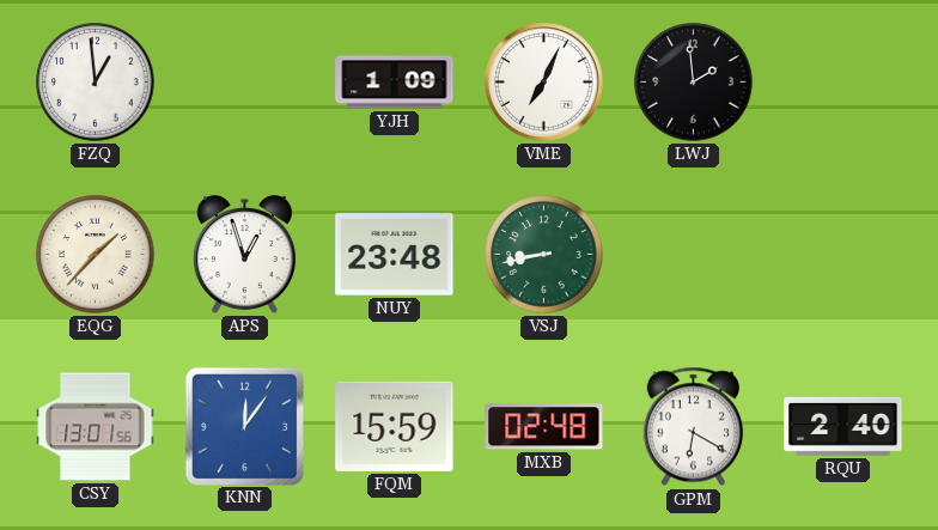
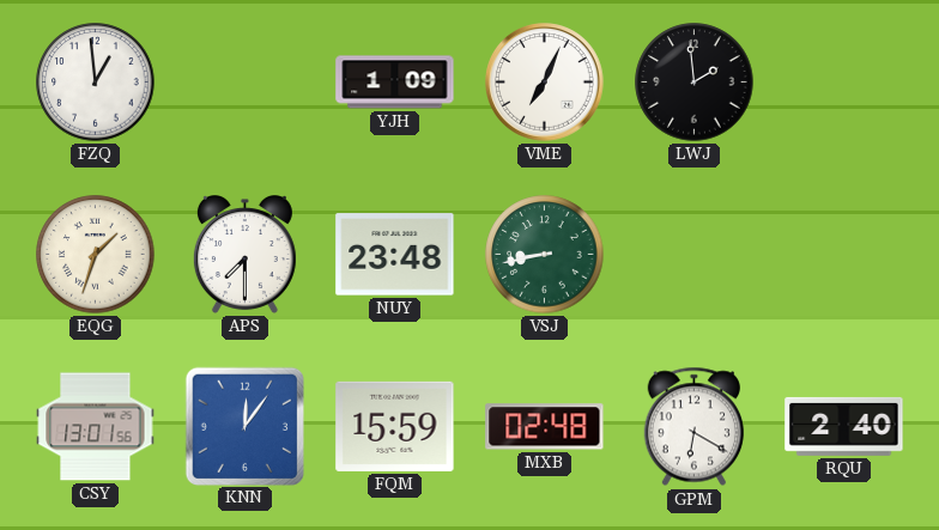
EQG: 1:37 -> 1:33 (96, 255)
APS: 12:57 -> 7:30 (244, 255)
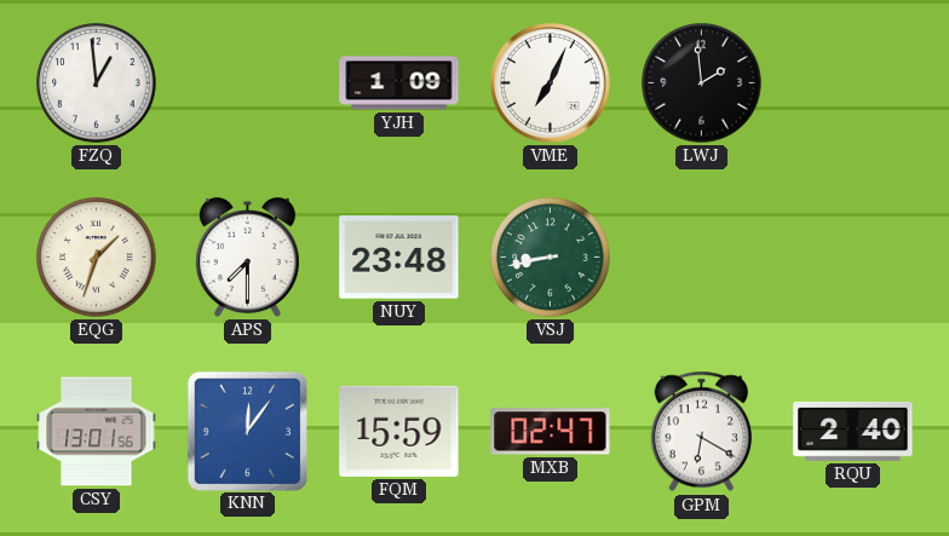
MXB: 02:48 -> 02:47 (551, 432)
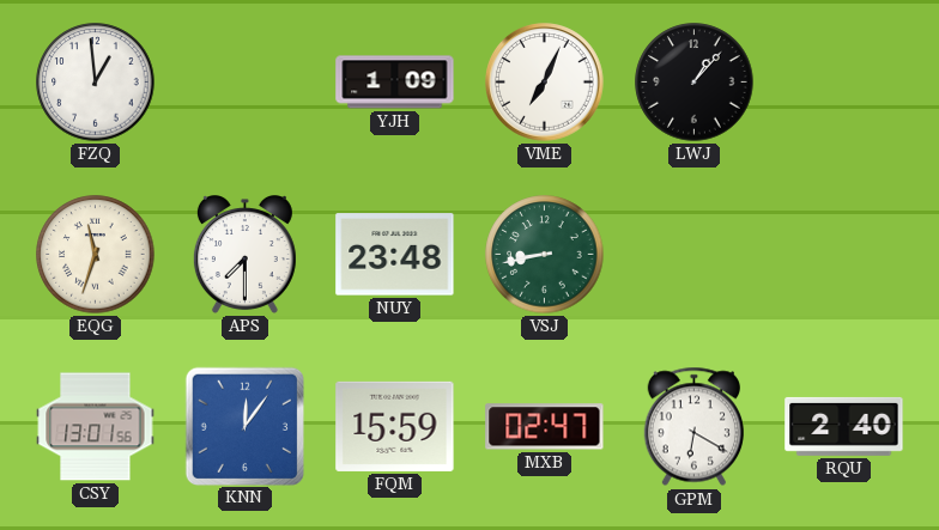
LWJ: 1:59 -> 1:07 (695, 83)
EQG: 1:33 -> 11:33 (96, 255)
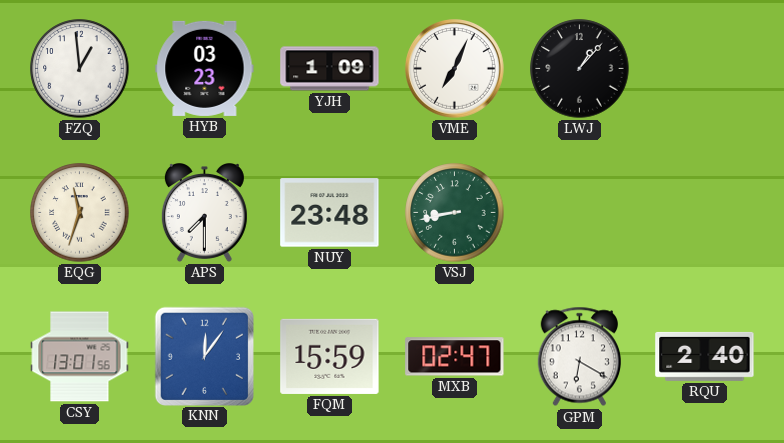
HYB: none -> 03:23 (205, 68)
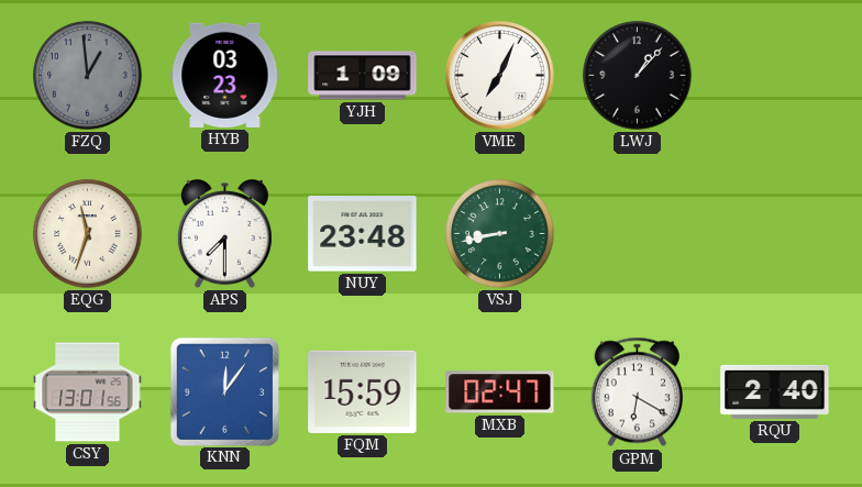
FZQ dial: white -> grey (88, 76)
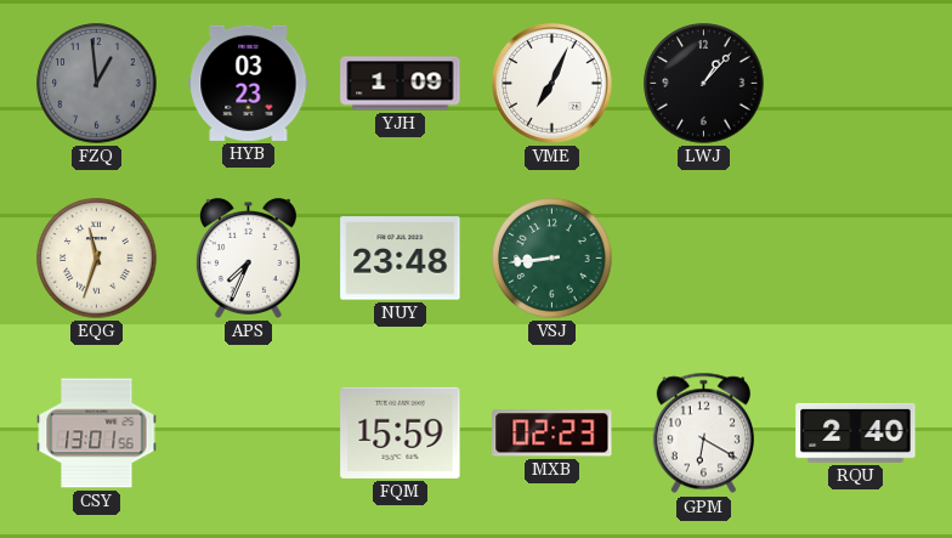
APS: 7:30 -> 7:34 (248, 259)
VSJ: 8:43 -> 8:44 (552, 259)
KNN: 12:06 -> none (224, 391)
MXB: 02:47 -> 02:23 (552, 434)
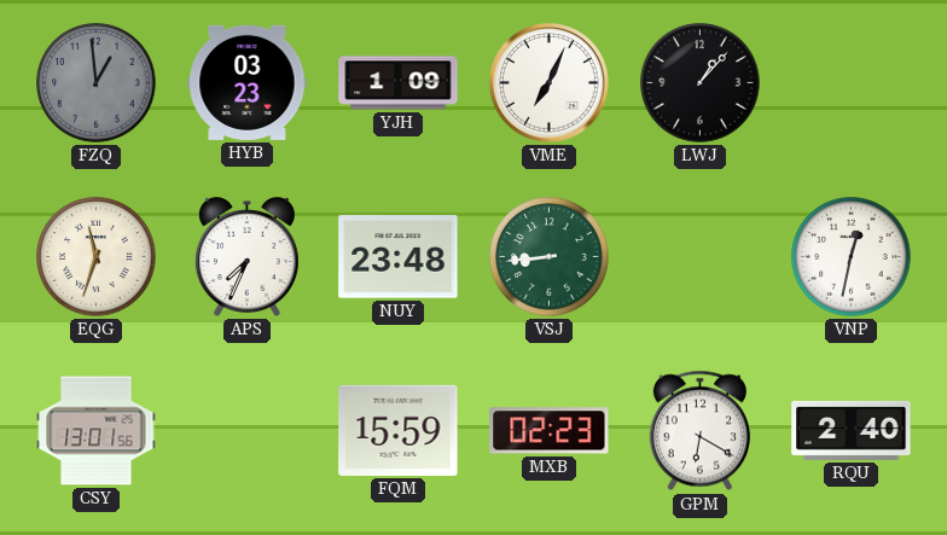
VNP: none -> 12:32 (852, 257)
